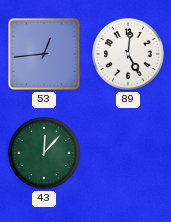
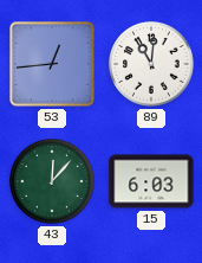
89: 5:01 -> 11:01 (151, 65)
15: none -> 6:03 (151, 181)
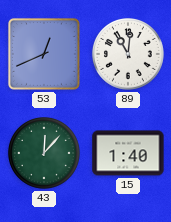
53: 12:44 -> 12:41 (44, 54)
15: 6:03 -> 1:40 (128, 153)
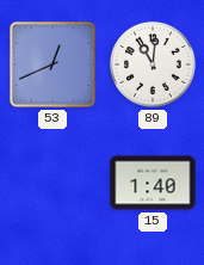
43: 12:07 -> none (44, 154)
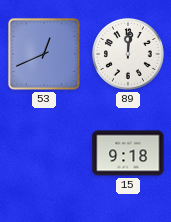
89: 11:01 -> 12:01 (128, 55)
15: 1:40 -> 9:18 (128, 153)
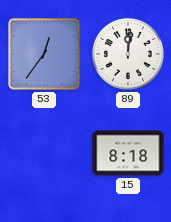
53: 12:41 -> 12:36 (44, 54)
15: 9:18 -> 8:18 (128, 153)
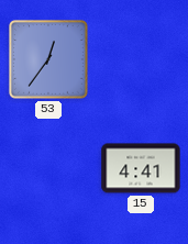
89: 12:01 -> none (128, 55)
15: 8:18 -> 4:41 (141, 168)
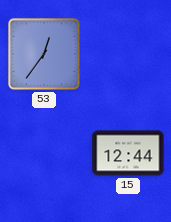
15: 4:41 -> 12:44 (128, 153)
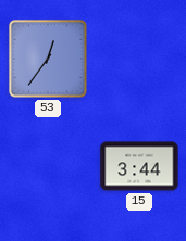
15: 12:44 -> 3:44 (139, 166)
